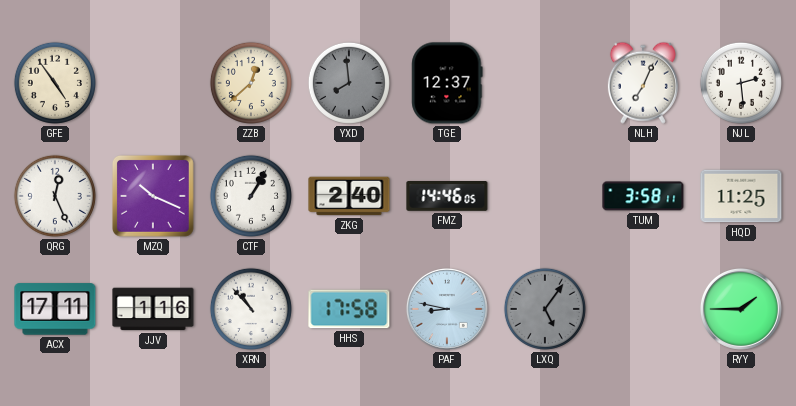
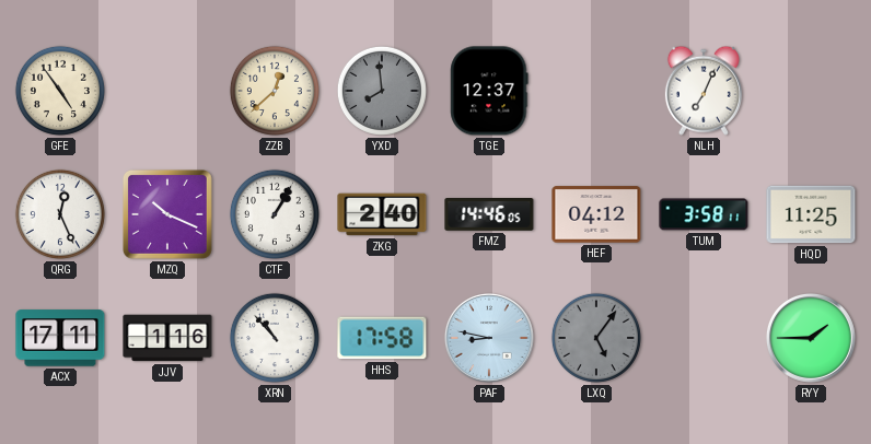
NJL: 2:29 -> none (741, 83)
HEF: none -> 04:12 (596, 214)
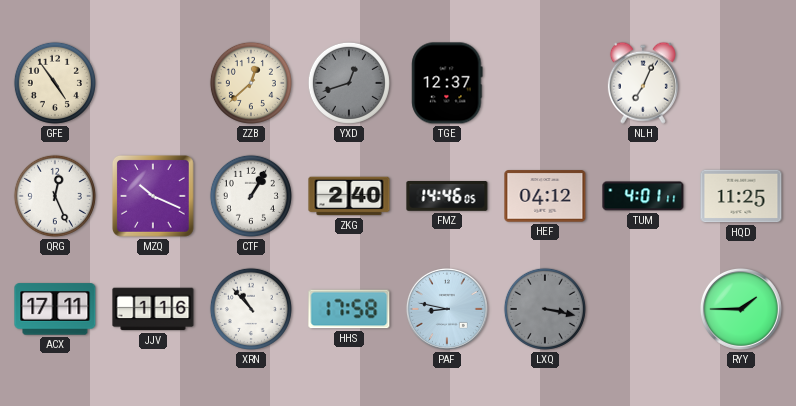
YXD: 7:59 -> 12:42 (349, 83)
TUM: 3:58 -> 4:01 (643, 196)
LXQ: 5:06 -> 3:17 (545, 309)
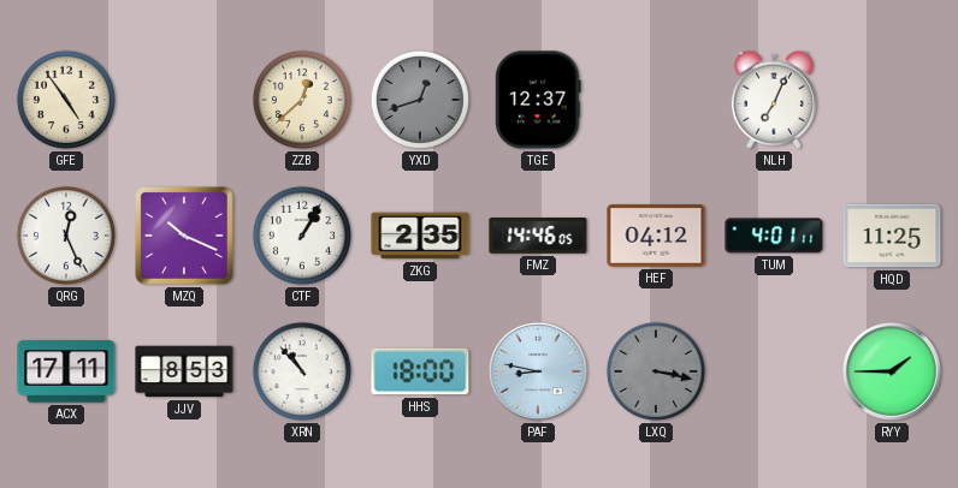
ZKG: 2:40 -> 2:35 (420, 236)
JJV: 1:16 -> 8:53 (184, 371)
HHS: 17:58 -> 18:00 (420, 371)
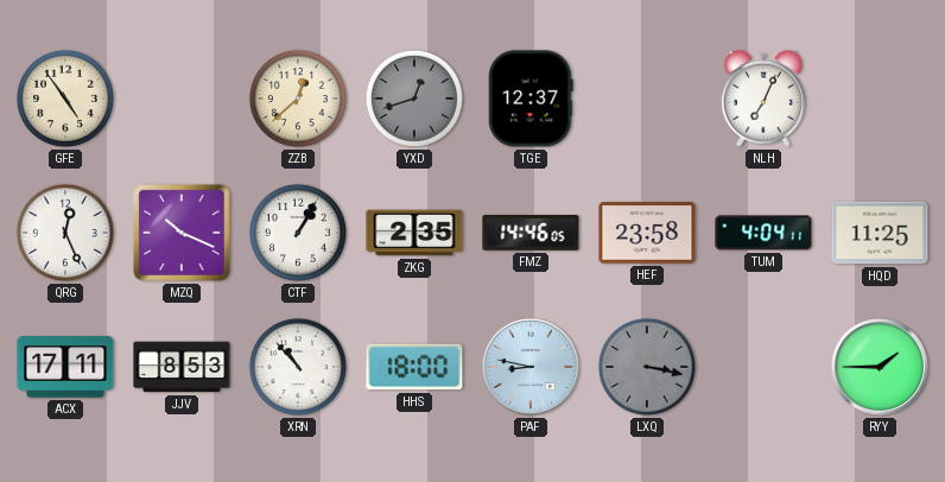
HEF: 04:12 -> 23:58 (647, 233)
TUM: 4:01 -> 4:04 (763, 233)
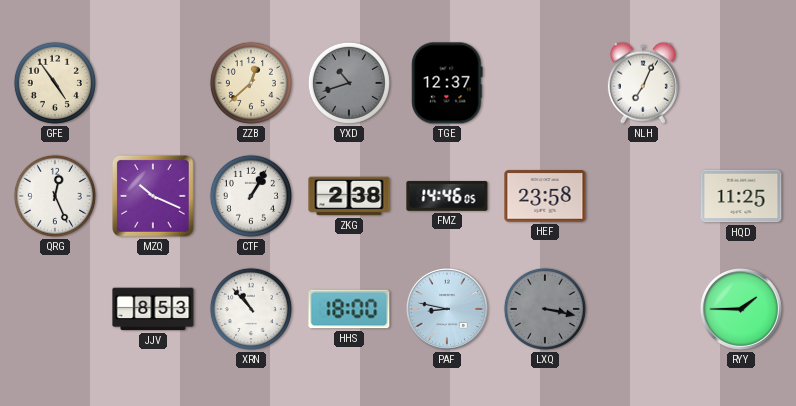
YXD: 12:42 -> 10:42 (349, 83)
ZKG: 2:35 -> 2:38 (349, 196)
TUM: 4:04 -> none (763, 233)
ACX: 17:11 -> none (65, 367)
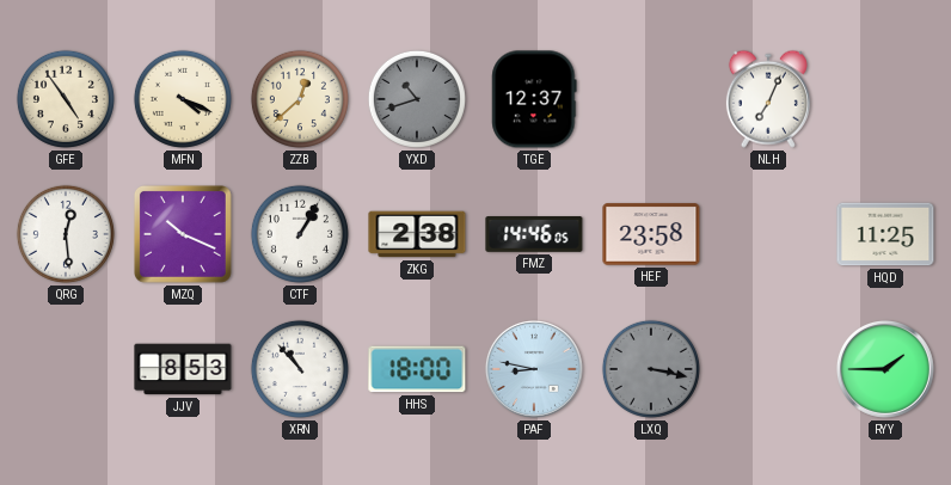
MFN: none -> 4:19 (183, 99)
QRG: 12:26 -> 12:29 (66, 234)
